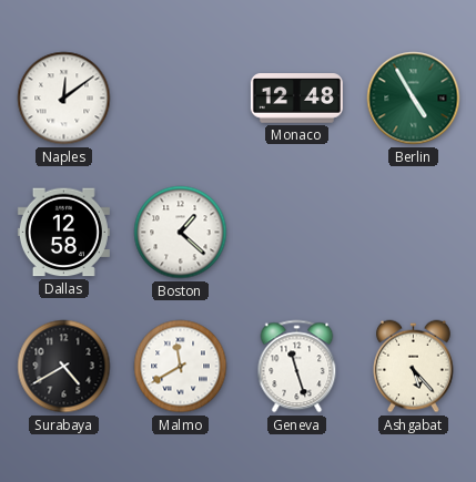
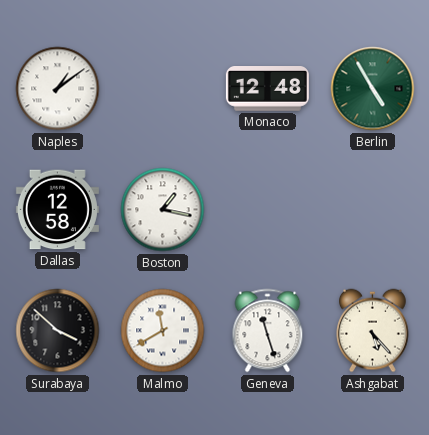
Naples: 12:09 -> 1:09 (58, 89)
Boston: 1:22 -> 1:17 (163, 210)
Surabaya: 4:40 -> 3:52 (58, 331)
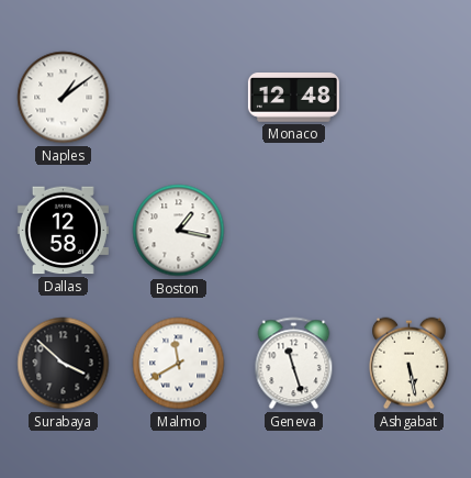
Berlin: 4:55 -> none (373, 89)
Ashgabat: 5:23 -> 5:28 (410, 364)
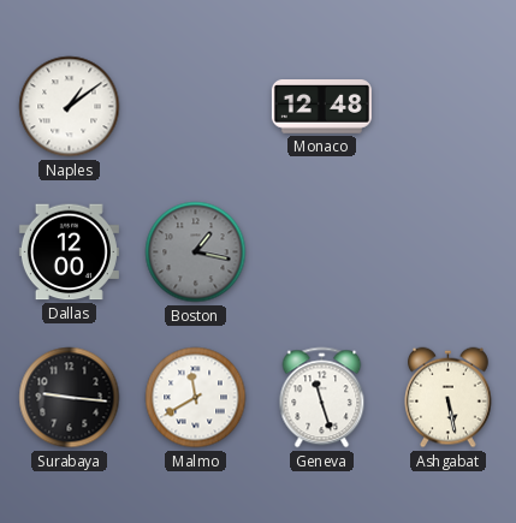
Dallas: 12:58 -> 12:00 (69, 252)
Boston dial: white -> grey (196, 252)
Surabaya: 3:52 -> 9:16 (70, 398)
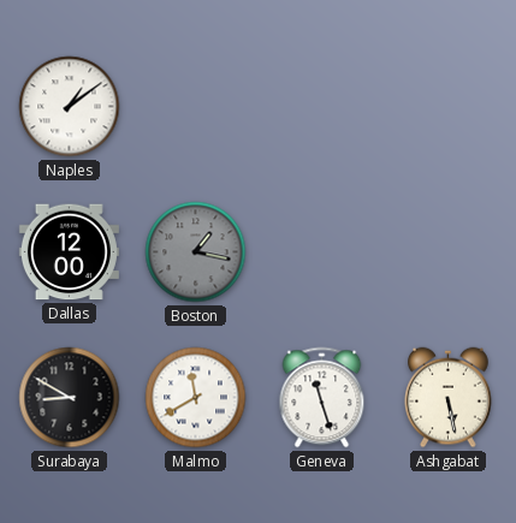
Monaco: 12:48 -> none (321, 107)
Surabaya: 9:16 -> 8:50 (70, 398)
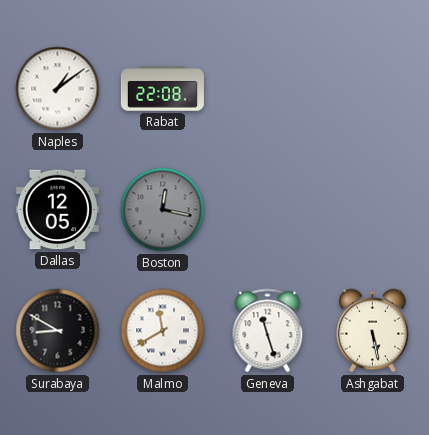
Rabat: none -> 22:08 (162, 89)
Dallas: 12:00 -> 12:05 (57, 210)
Boston: 1:17 -> 12:17 (163, 210)
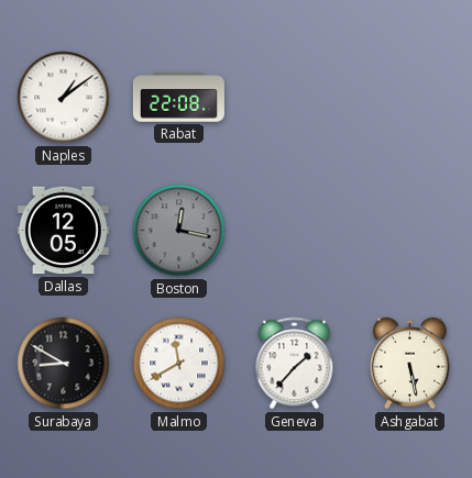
Geneva: 11:27 -> 1:37 (295, 364)
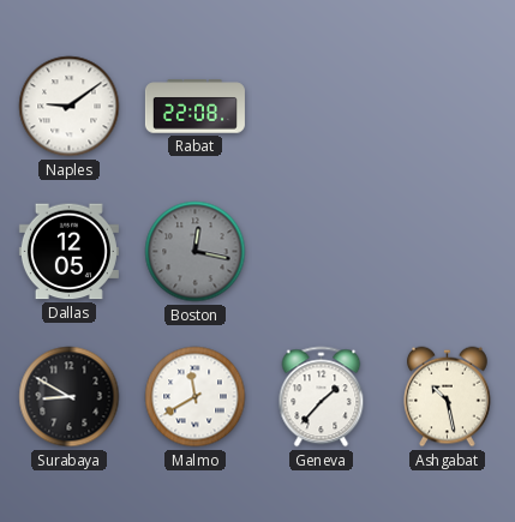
Naples: 1:09 -> 9:09 (70, 107)
Ashgabat: 5:28 -> 10:28 (448, 397)
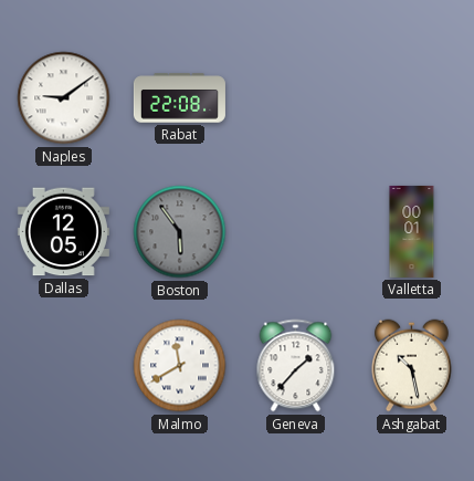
Boston: 12:17 -> 5:54 (180, 232)
Valletta: none -> 00:01 (412, 231)
Surabaya: 8:50 -> none (70, 397)
